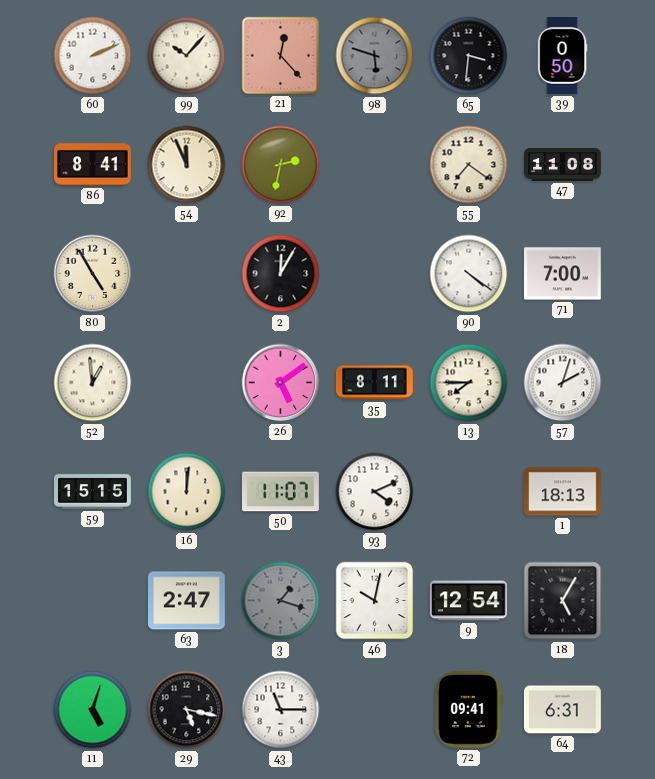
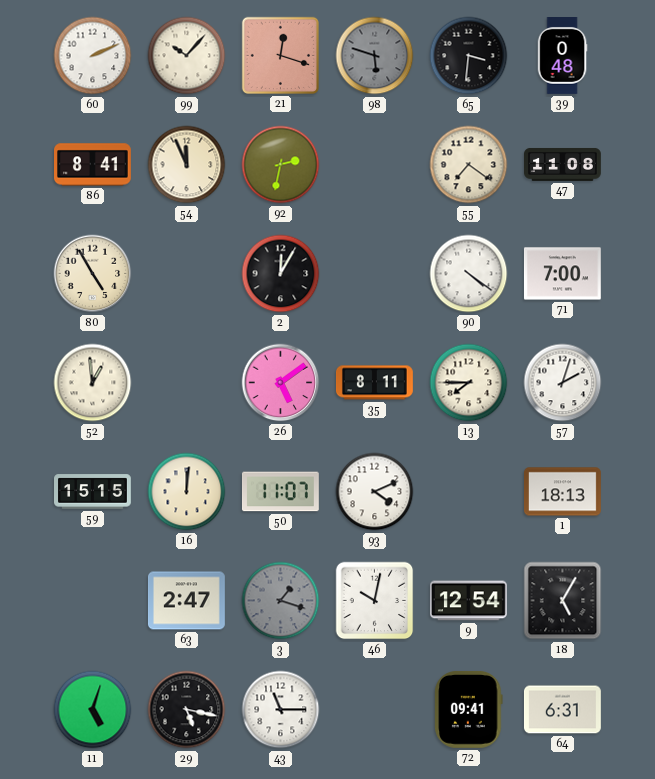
21: 12:23 -> 12:18 (280, 55)
39: 0:50 -> 0:48 (562, 56)
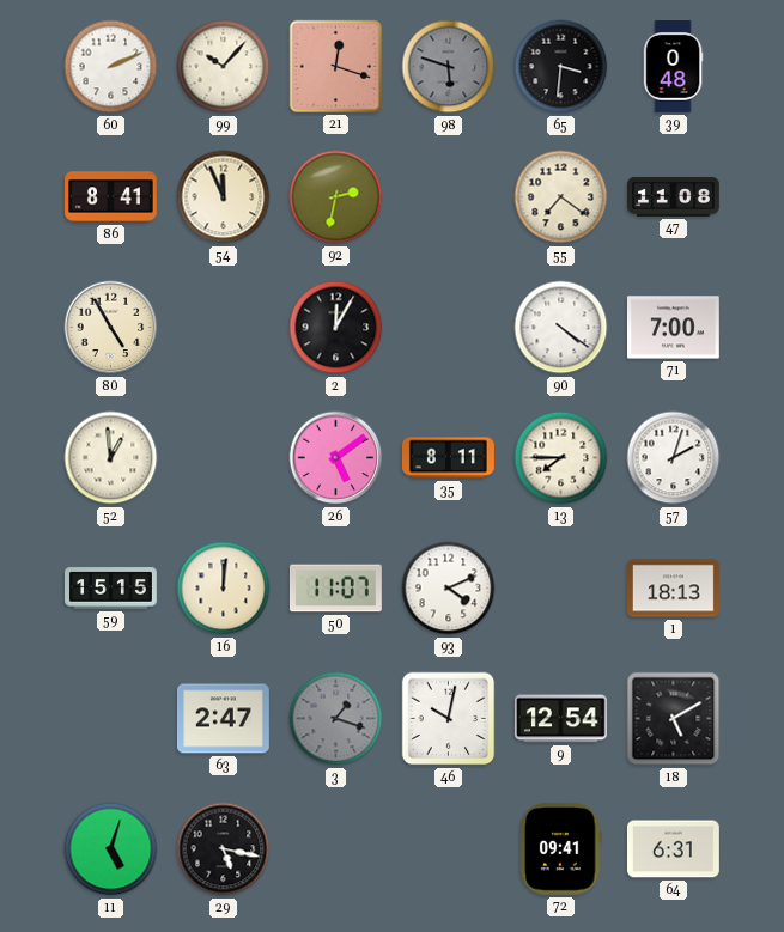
18: 5:05 -> 5:10 (674, 719)
43: 11:15 -> none (281, 710)
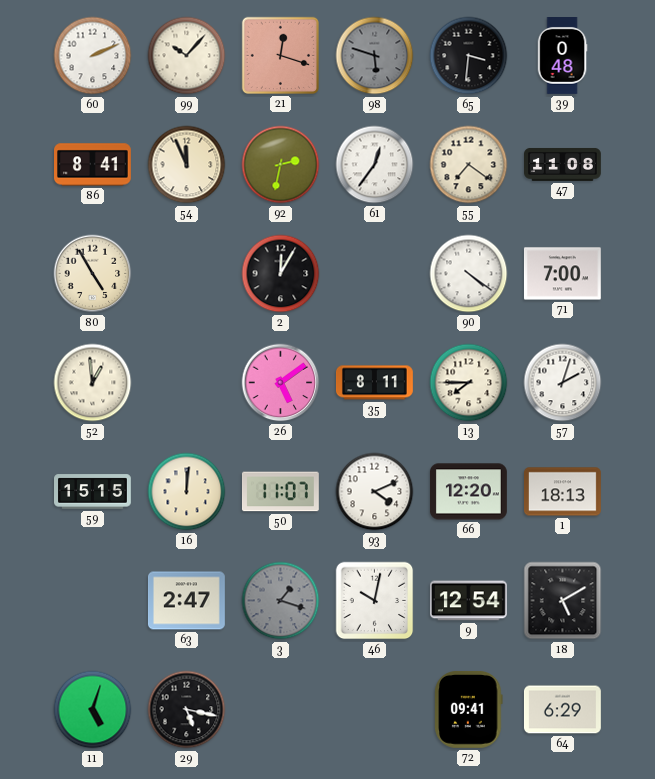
61: none -> 12:36 (375, 165)
66: none -> 12:20 (468, 492)
64: 6:31 -> 6:29 (562, 710)
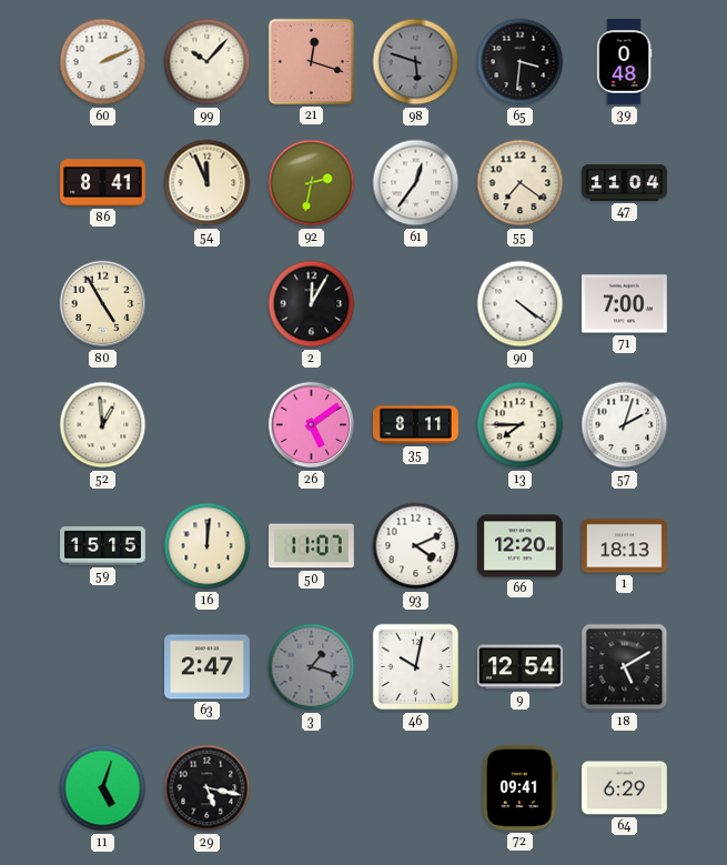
47: 11:08 -> 11:04 (625, 182)
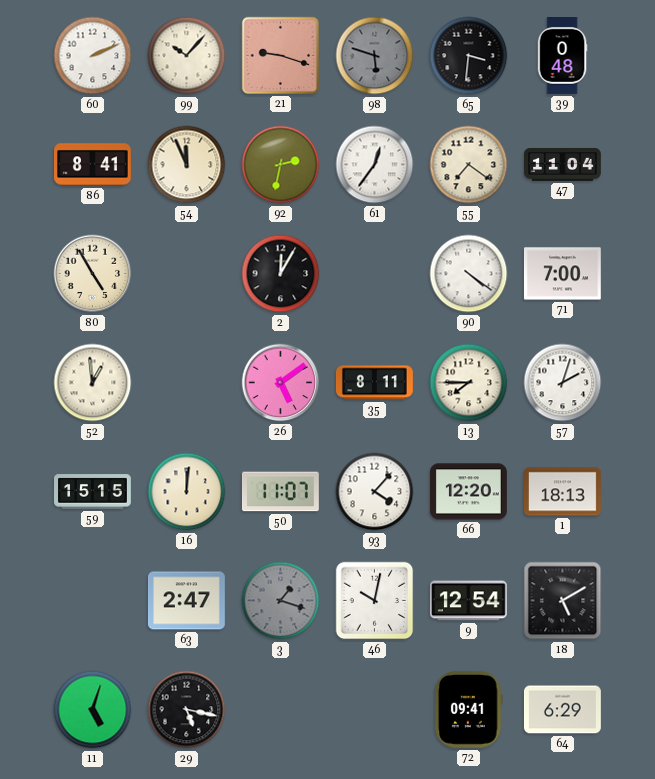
21: 12:18 -> 9:18 (280, 55)
93: 4:11 -> 4:07 (375, 492)
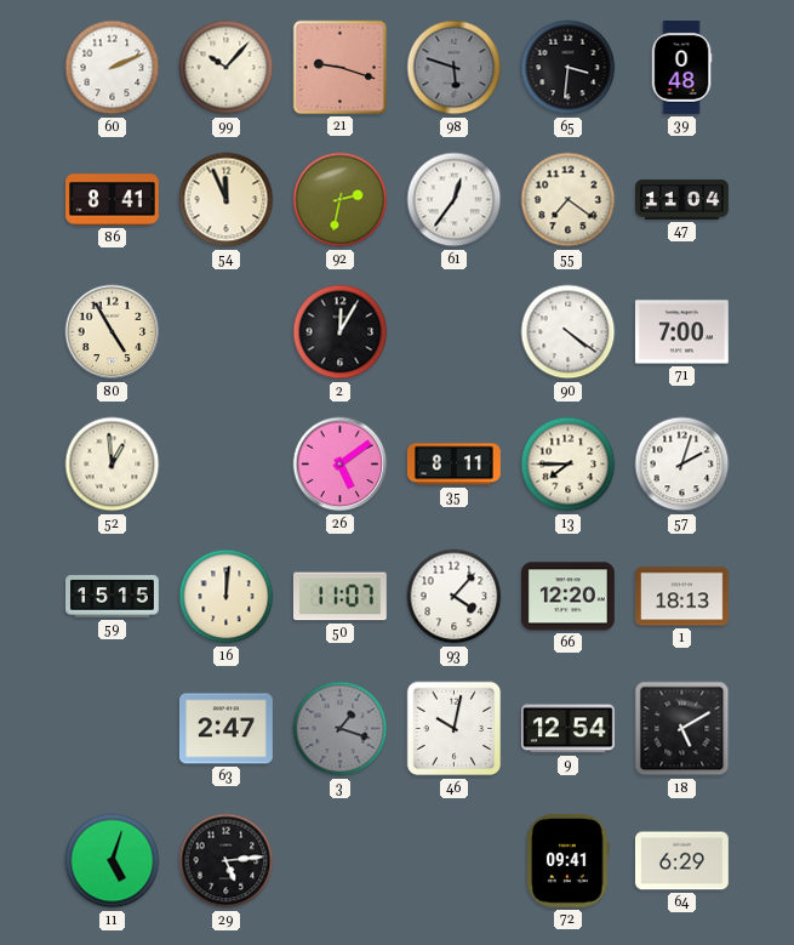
29: 5:17 -> 5:14 (227, 861)
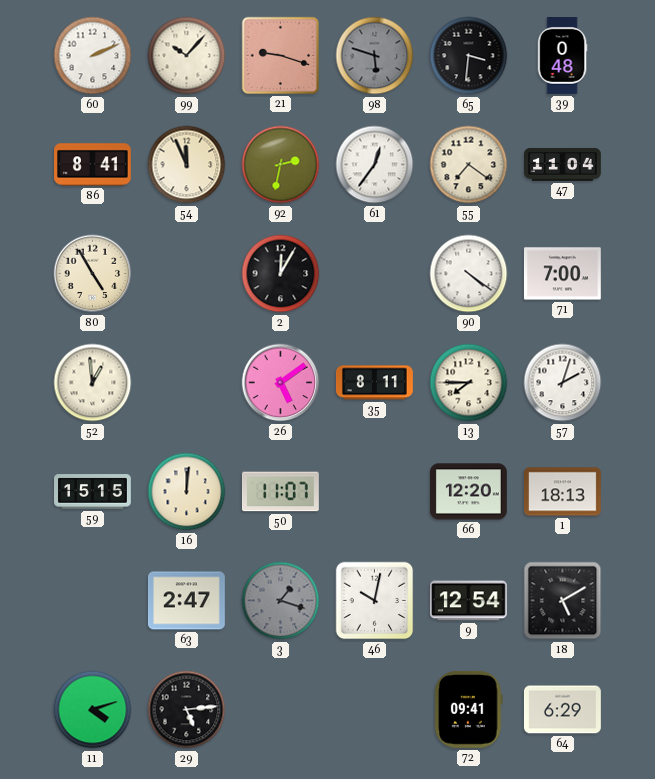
93: 4:07 -> none (455, 597)
11: 5:03 -> 4:12 (93, 710)
